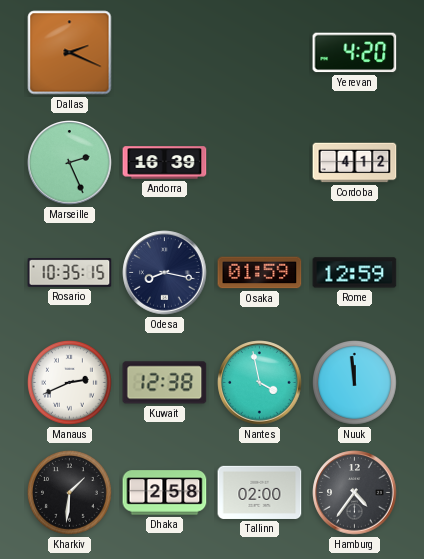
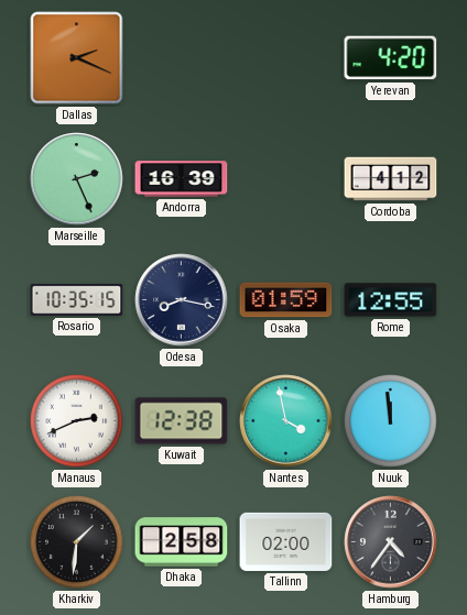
Rome: 12:59 -> 12:55 (391, 300)
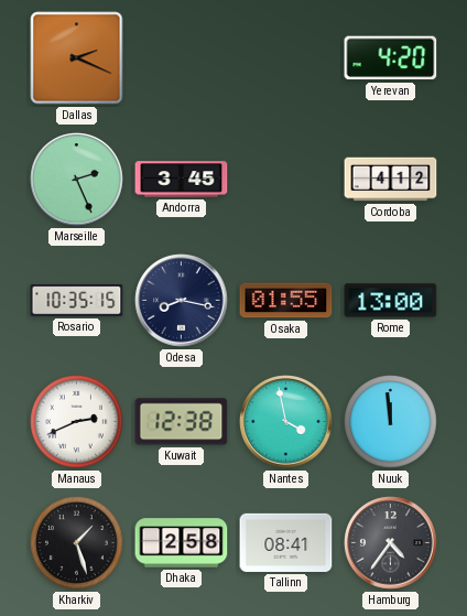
Andorra: 16:39 -> 3:45 (182, 180)
Osaka: 01:59 -> 01:55 (286, 301)
Rome: 12:55 -> 13:00 (391, 301)
Kharkiv: 1:31 -> 1:27 (77, 543)
Tallinn: 02:00 -> 08:41 (286, 542)
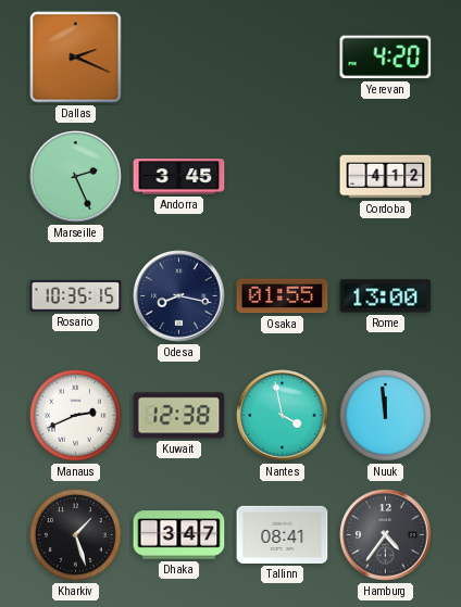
Dhaka: 2:58 -> 3:47 (179, 535)
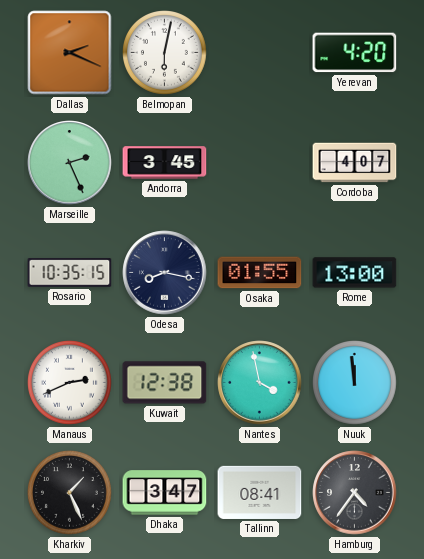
Belmopan: none -> 6:02 (165, 53)
Cordoba: 4:12 -> 4:07 (355, 163)
Kharkiv: 1:27 -> 1:26 (70, 493)
